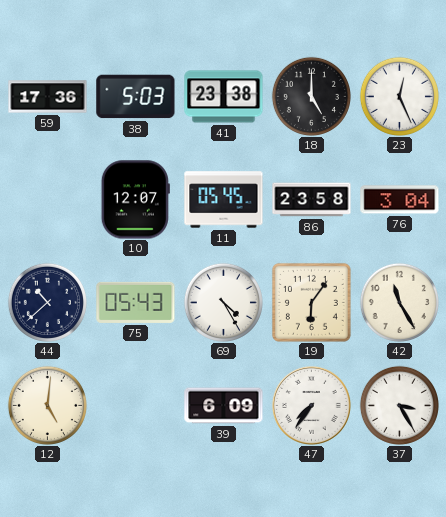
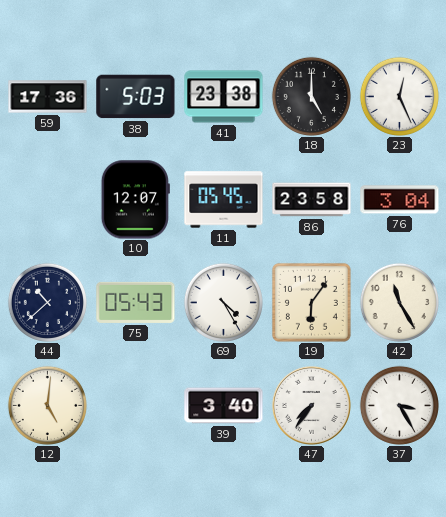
39: 6:09 -> 3:40 (224, 406)
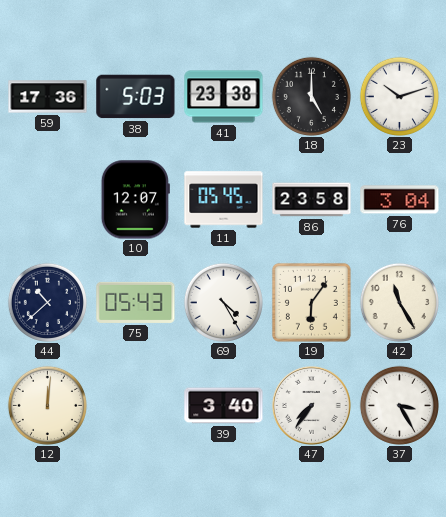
23: 12:26 -> 10:12 (399, 96)
12: 5:01 -> 12:01 (47, 405)
